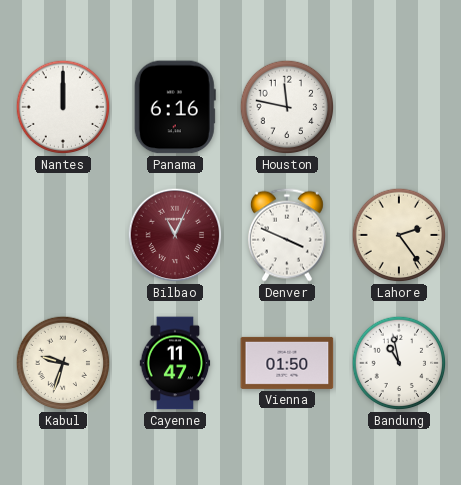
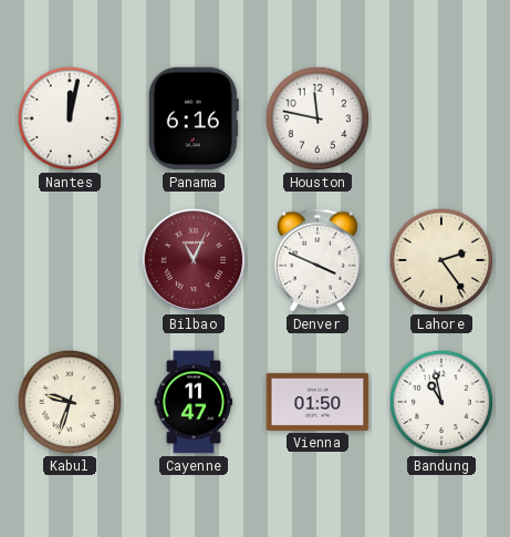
Nantes: 12:00 -> 12:02 (70, 118)
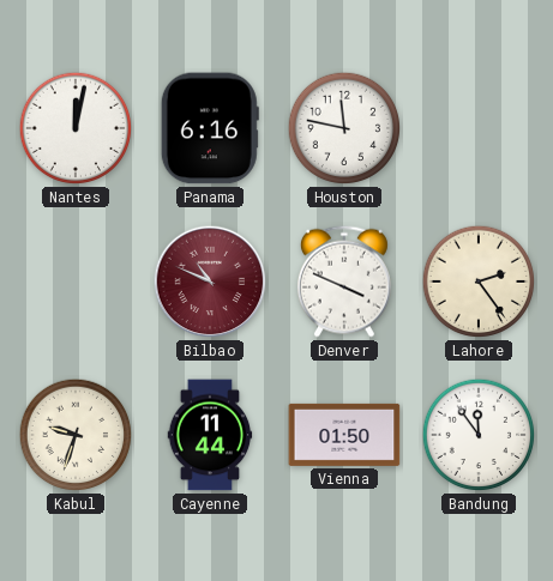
Bilbao: 11:04 -> 10:49 (210, 282)
Cayenne: 11:47 -> 11:44 (210, 435)
Bandung: 10:58 -> 11:54 (479, 435)
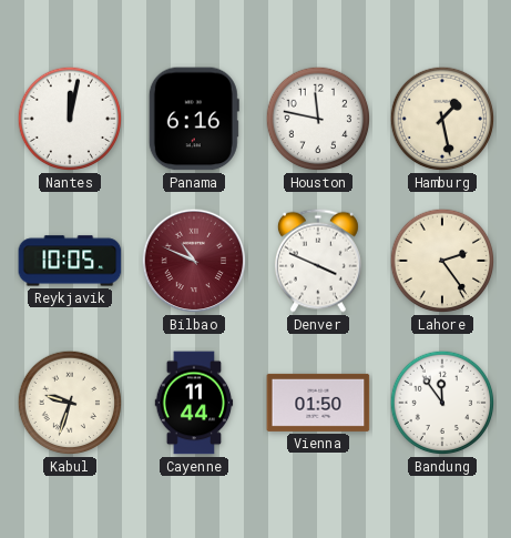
Hamburg: none -> 1:28 (442, 119)
Reykjavik: none -> 10:05 (70, 261)
